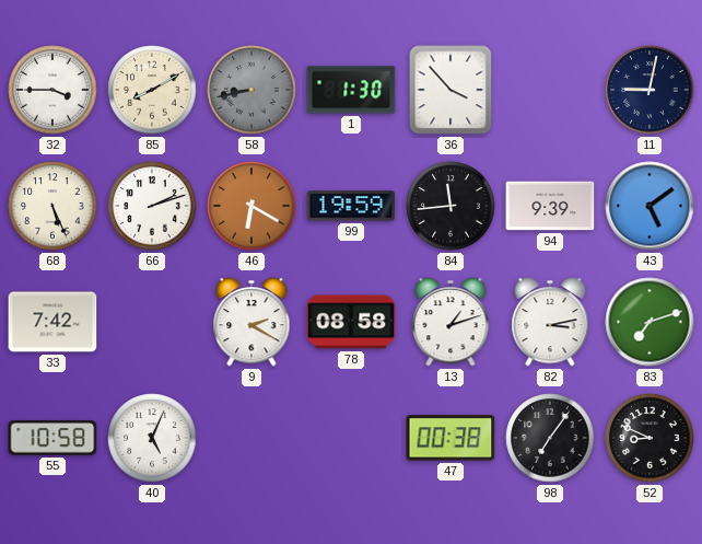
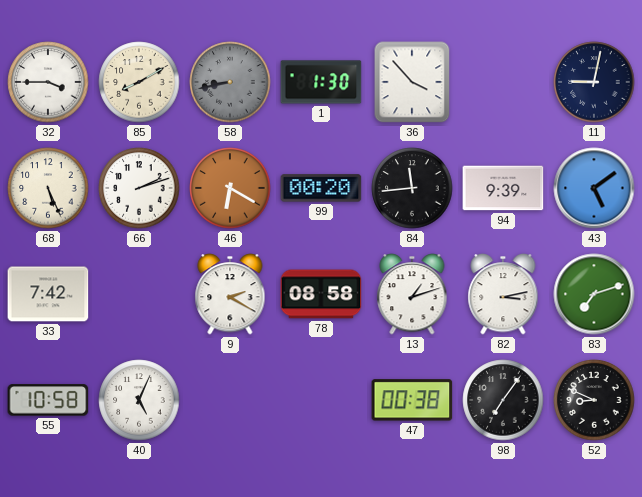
99: 19:59 -> 00:20 (321, 188)
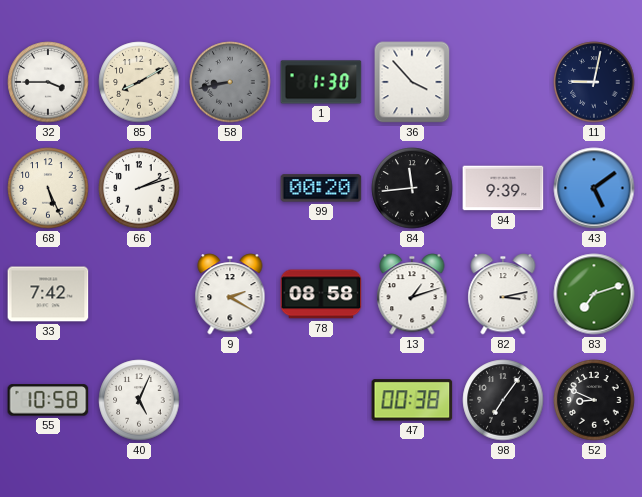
46: 6:20 -> none (230, 188)
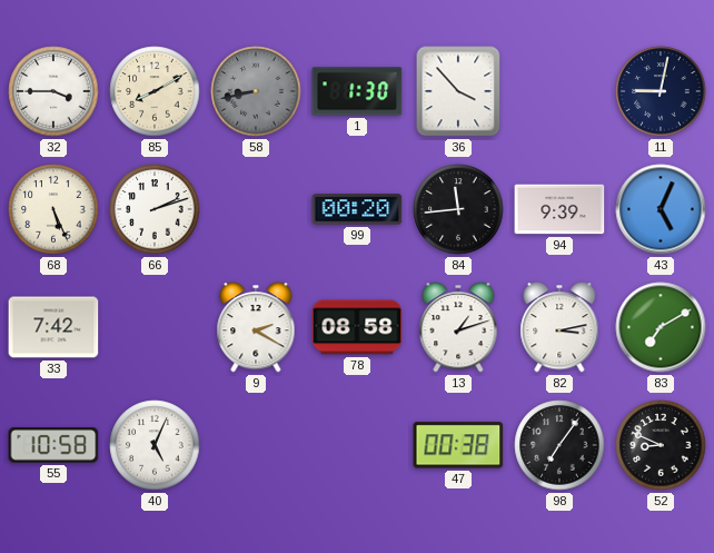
43: 5:09 -> 5:04 (661, 209)
83: 7:12 -> 7:10 (661, 327)
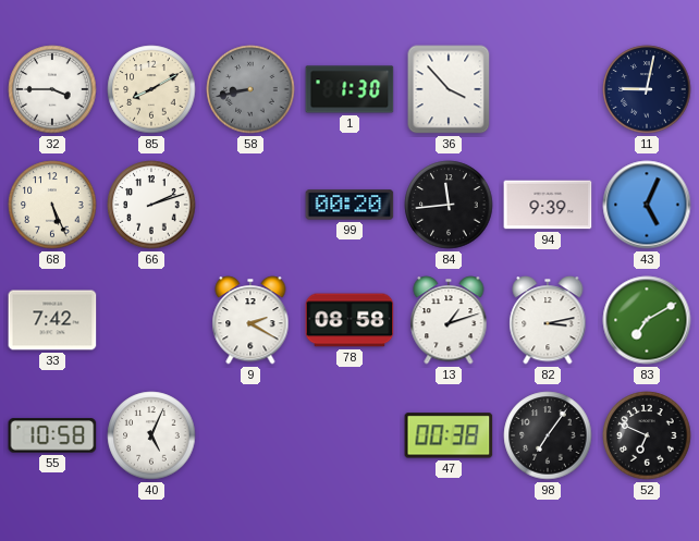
52: 8:49 -> 6:49 (647, 435)
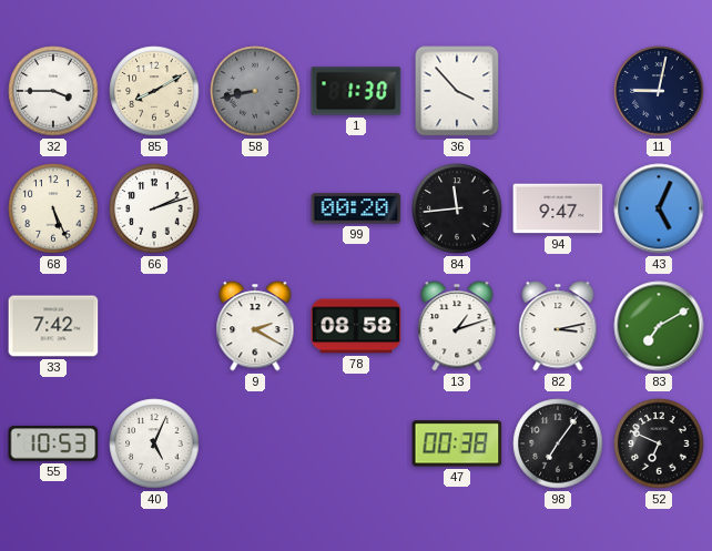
94: 9:39 -> 9:47 (558, 208)
55: 10:58 -> 10:53 (53, 443)
